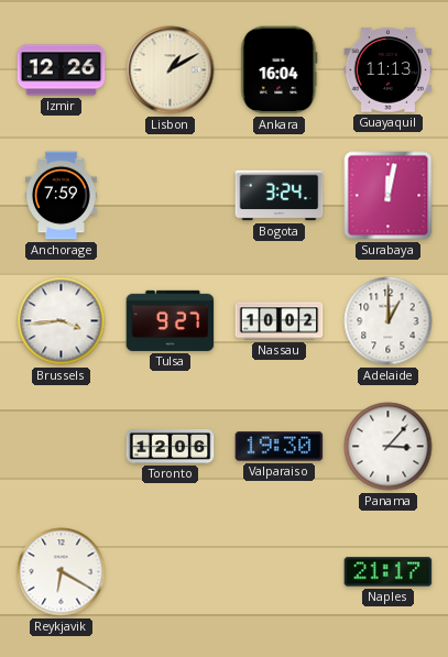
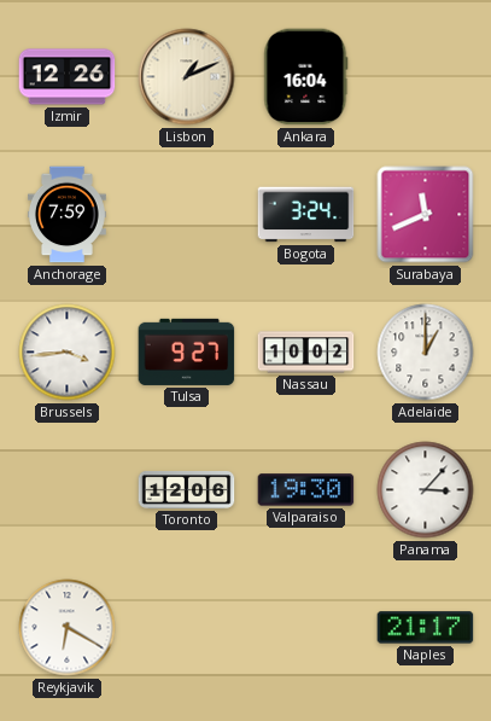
Lisbon: 1:10 -> 1:11 (187, 77)
Guayaquil: 11:13 -> none (389, 70)
Surabaya: 12:02 -> 11:41 (426, 215)
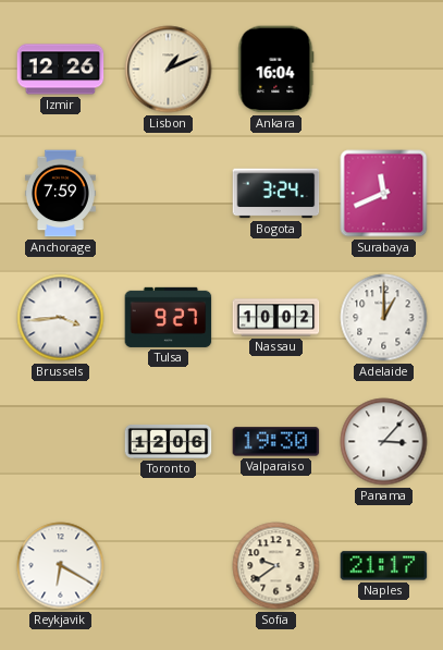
Sofia: none -> 9:39 (276, 566)
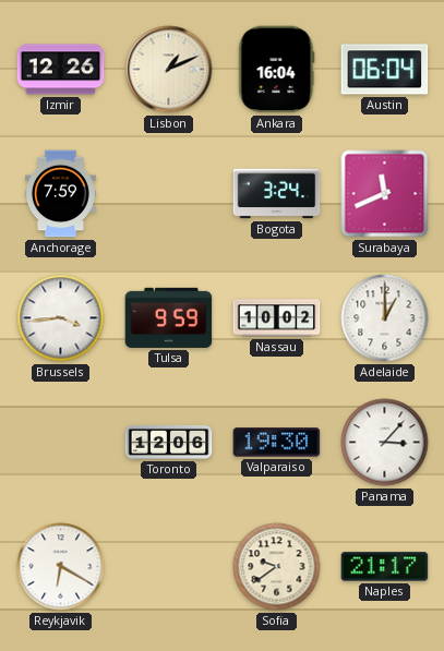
Austin: none -> 06:04 (385, 70)
Tulsa: 9:27 -> 9:59 (169, 317)
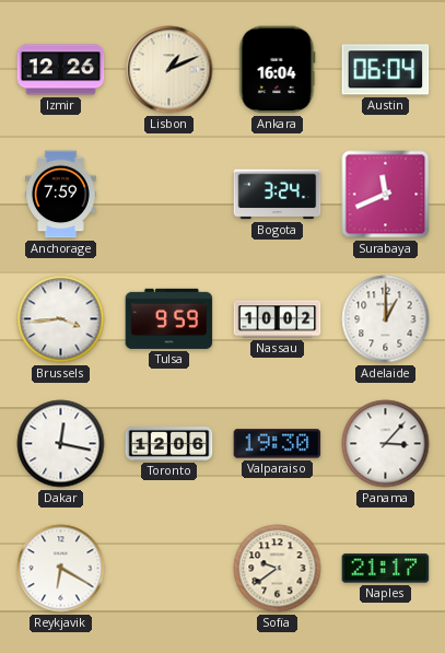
Dakar: none -> 12:17 (61, 444)
